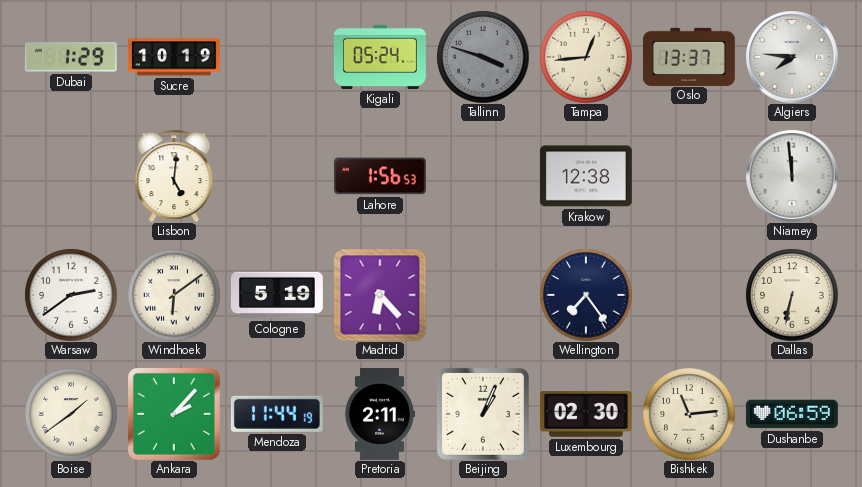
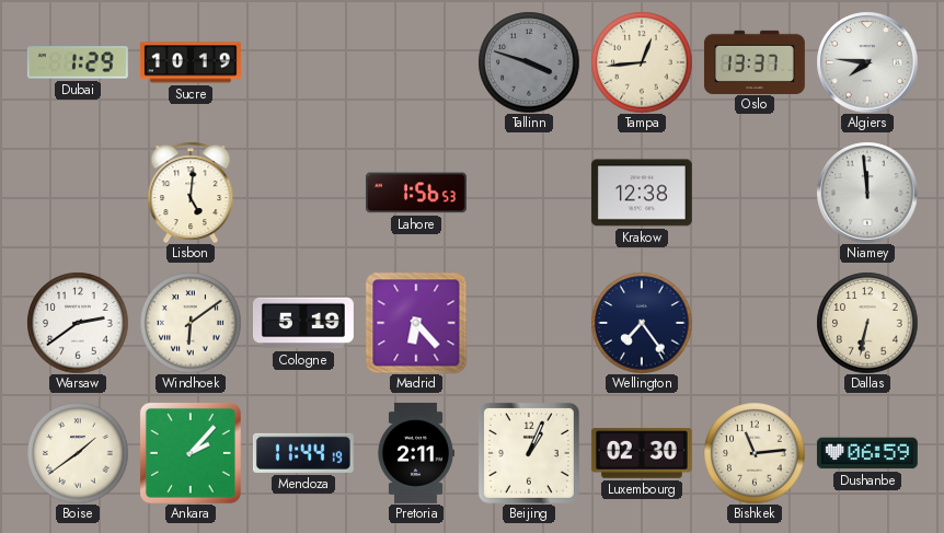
Kigali: 05:24 -> none (380, 57)
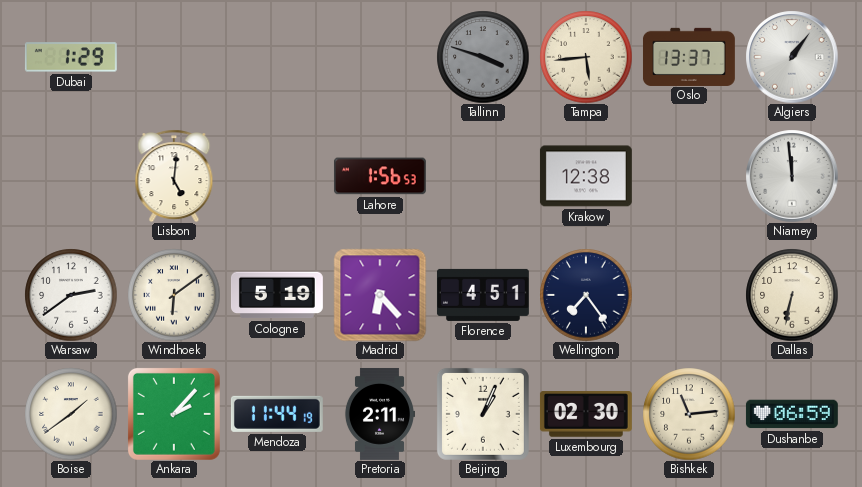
Sucre: 10:19 -> none (191, 62)
Tampa: 12:44 -> 5:44 (586, 57)
Algiers: 7:46 -> 1:06 (792, 57)
Florence: none -> 4:51 (483, 295)
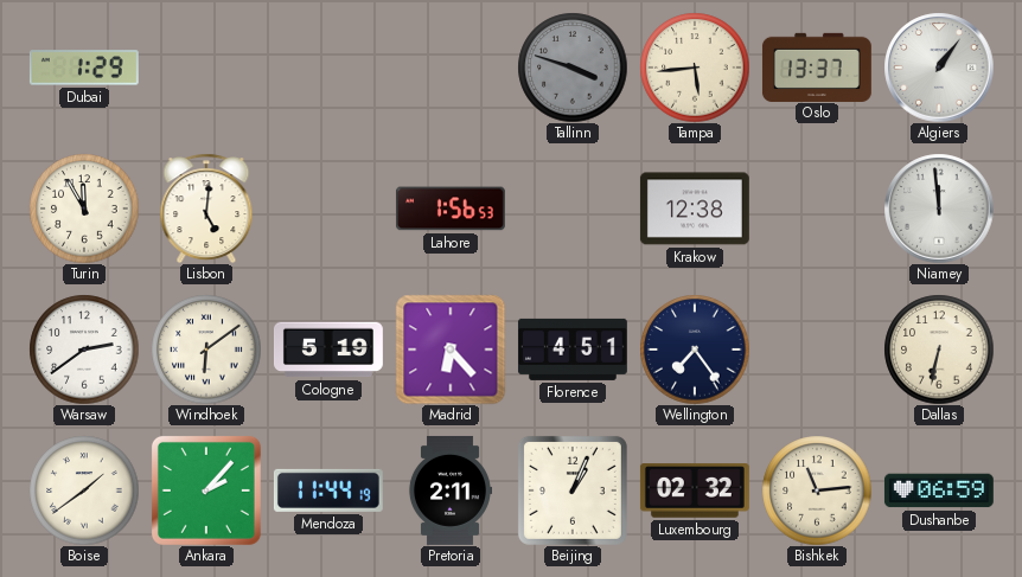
Turin: none -> 11:55 (84, 209)
Luxembourg: 02:30 -> 02:32 (695, 491)
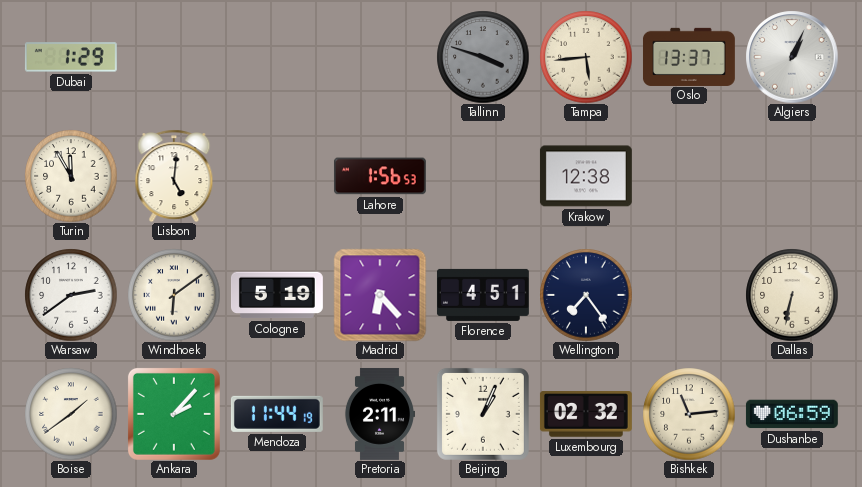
Algiers: 1:06 -> 1:04 (792, 57)
Niamey: 11:59 -> none (939, 209)
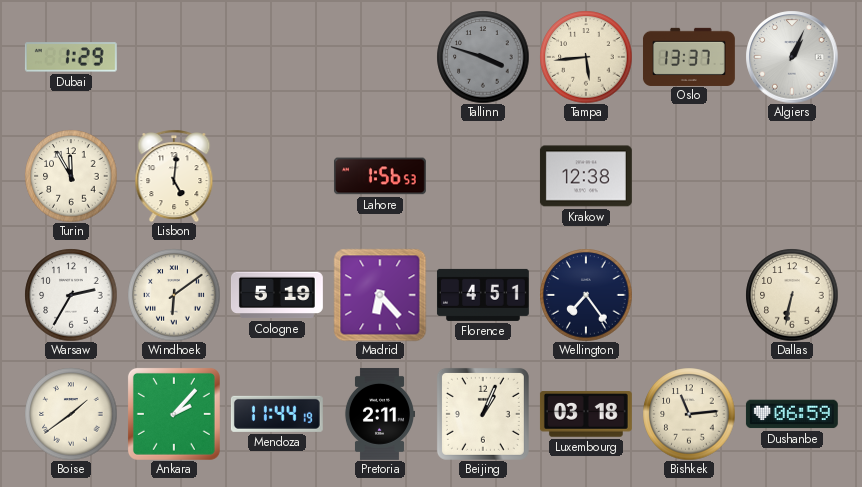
Warsaw: 2:39 -> 2:35 (71, 295)
Luxembourg: 02:32 -> 03:18 (586, 414)
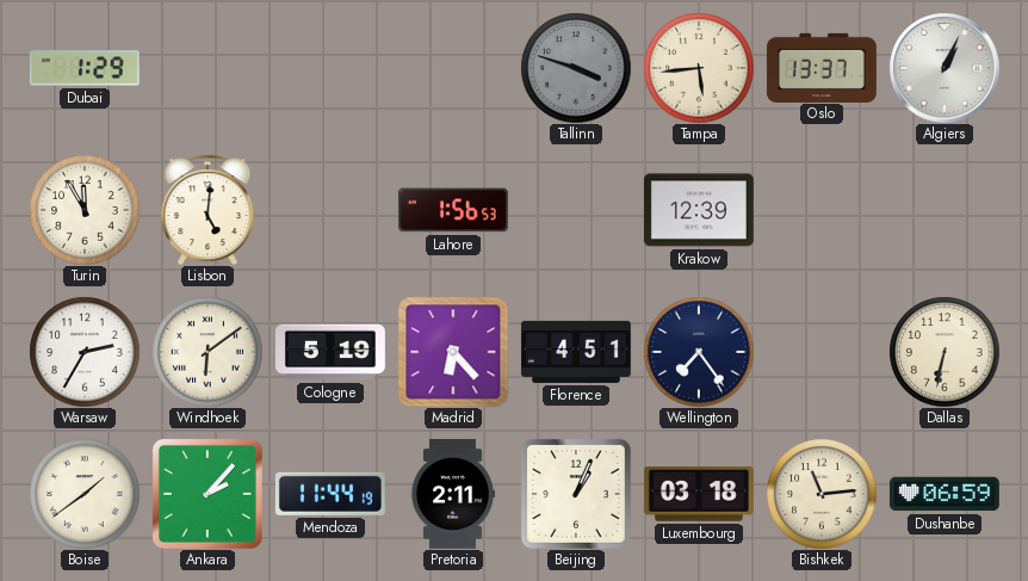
Krakow: 12:38 -> 12:39 (699, 210)
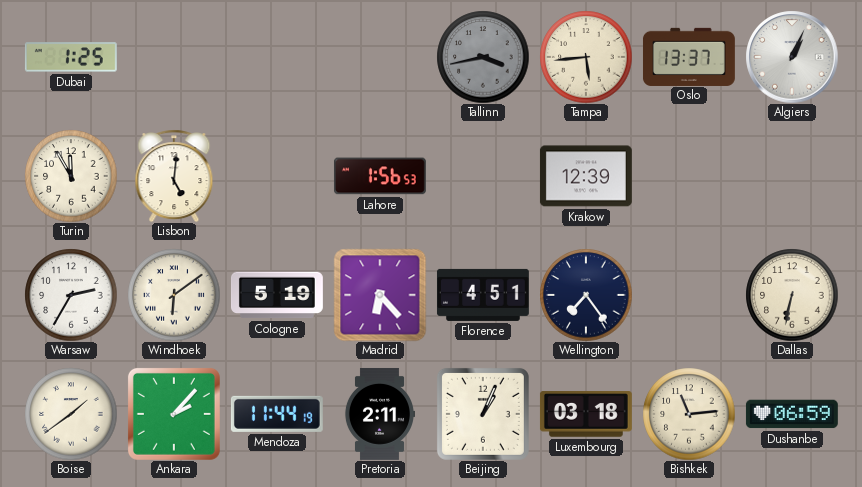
Dubai: 1:29 -> 1:25 (71, 57)
Tallinn: 3:48 -> 3:43 (483, 57)
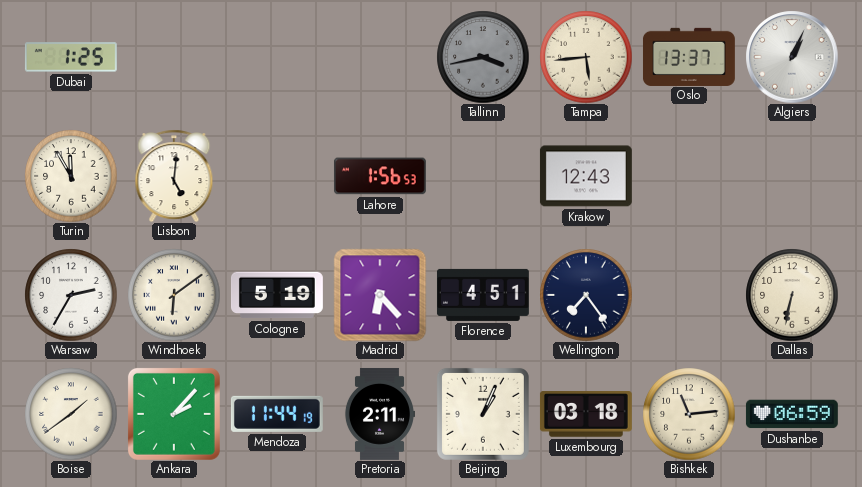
Krakow: 12:39 -> 12:43 (586, 176)
